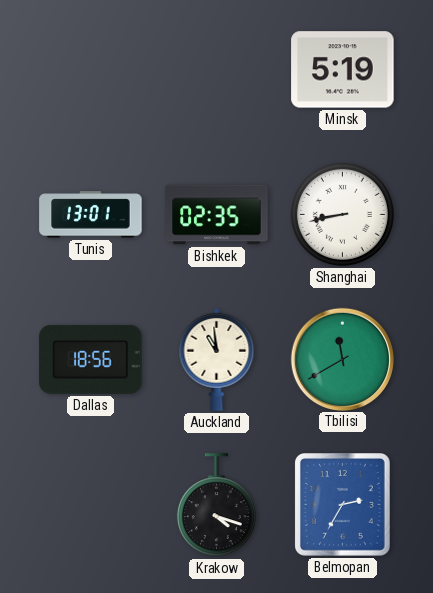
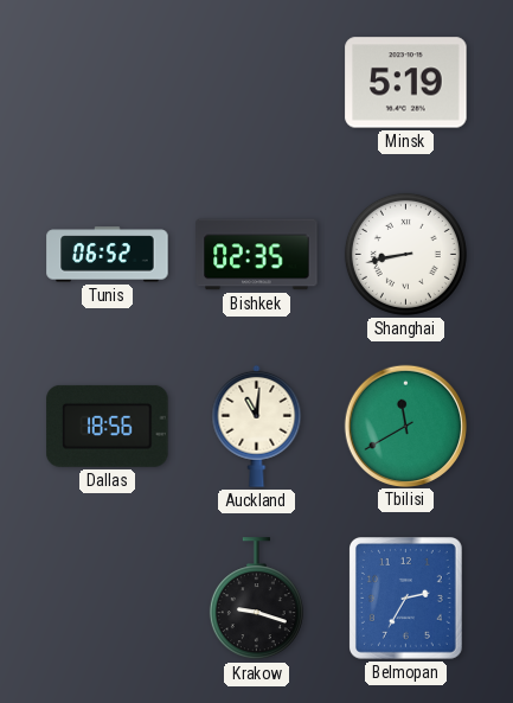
Tunis: 13:01 -> 06:52 (108, 255)
Auckland: 10:59 -> 11:01 (257, 426)
Krakow: 4:18 -> 9:18 (256, 599)
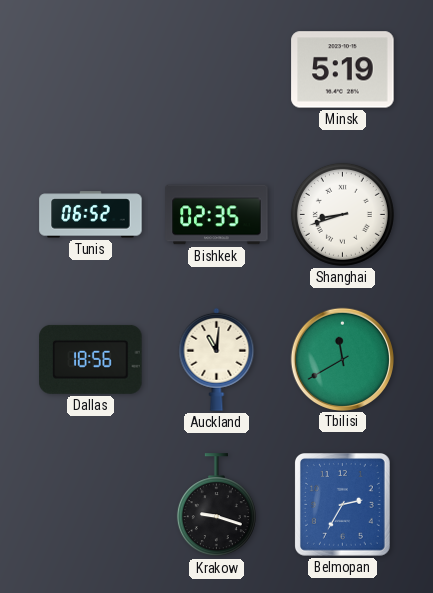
Shanghai: 8:43 -> 8:42 (342, 214)
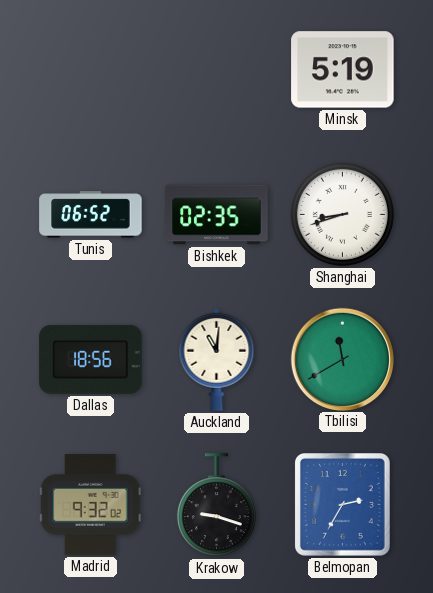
Madrid: none -> 9:32 (90, 505)
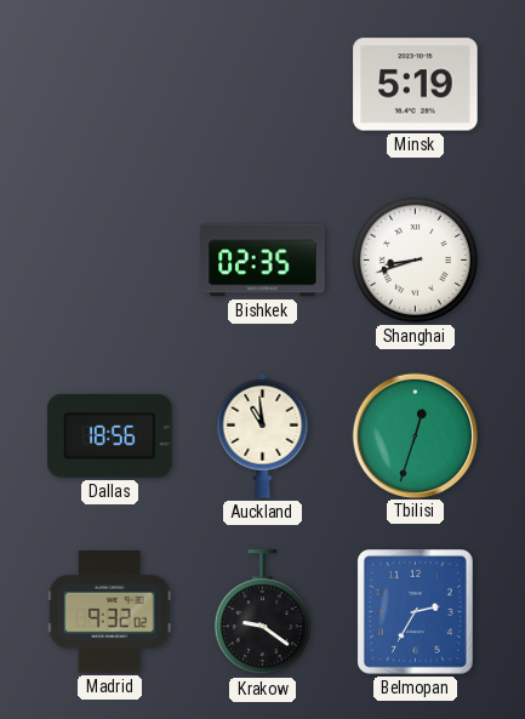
Tunis: 06:52 -> none (91, 215)
Auckland: 11:01 -> 10:59 (263, 435)
Tbilisi: 11:40 -> 12:33 (415, 435)
Krakow: 9:18 -> 9:21 (262, 612)
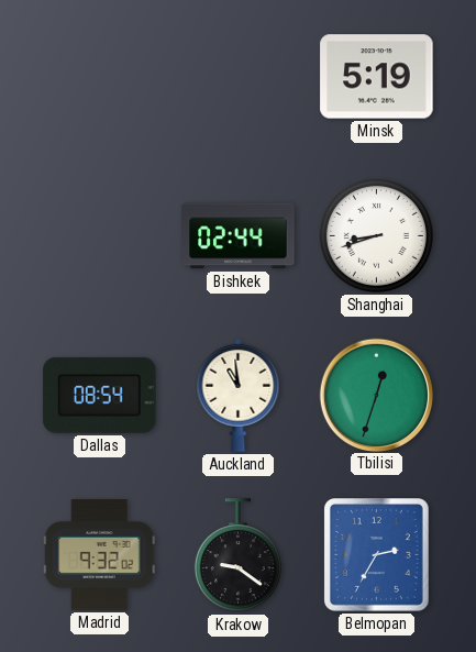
Bishkek: 02:35 -> 02:44 (239, 236)
Dallas: 18:56 -> 08:54 (100, 395)
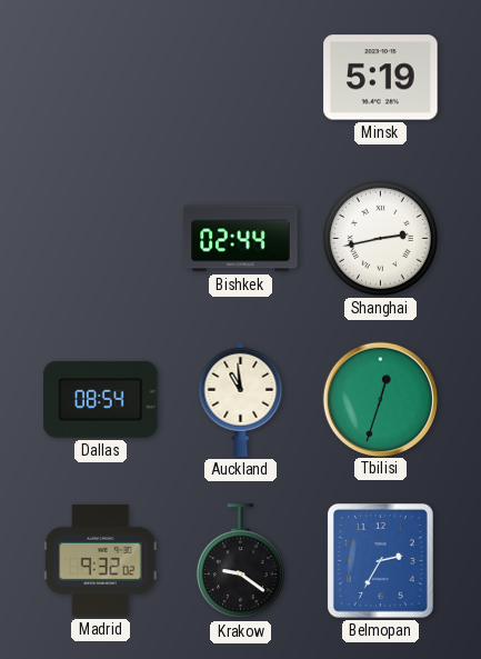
Shanghai: 8:42 -> 2:43 (380, 238)
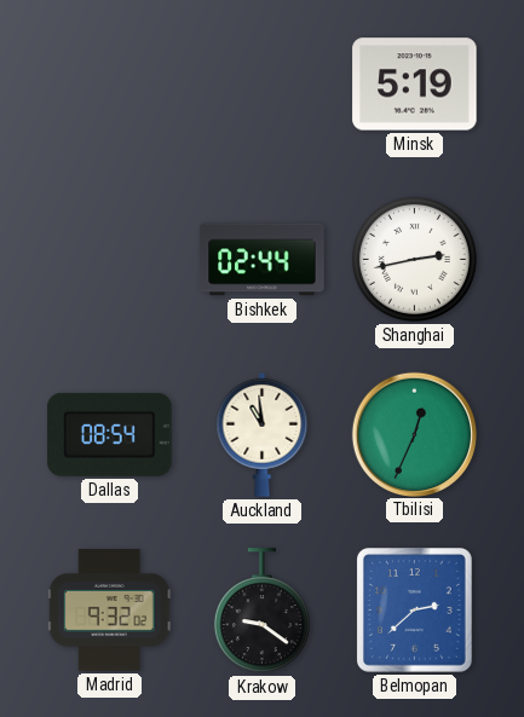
Tbilisi: 12:33 -> 12:34 (414, 434)
Belmopan: 2:35 -> 2:38 (415, 611)
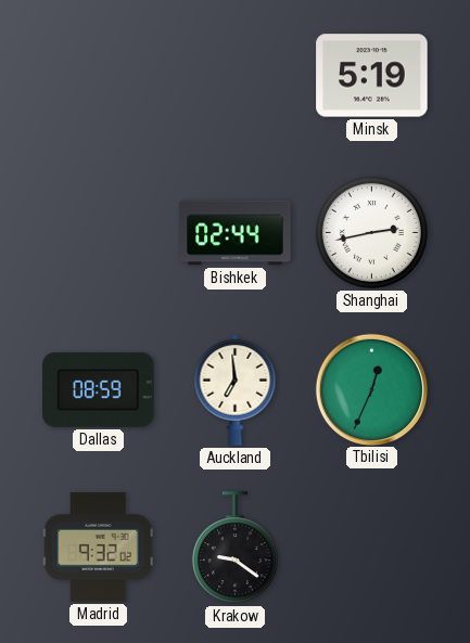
Dallas: 08:54 -> 08:59 (99, 389)
Auckland: 10:59 -> 6:59 (236, 389)
Belmopan: 2:38 -> none (415, 611)
